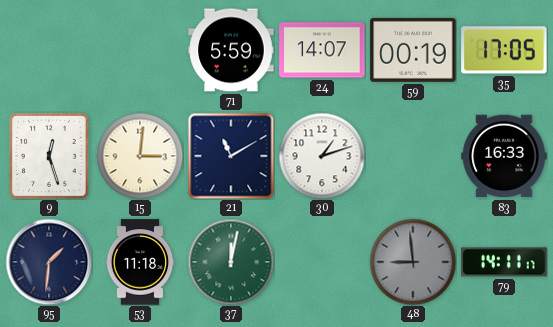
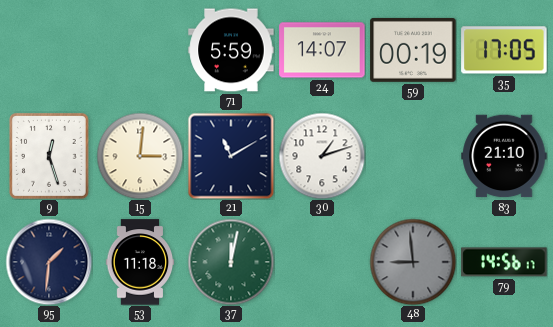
83: 16:33 -> 21:10 (504, 156)
79: 14:11 -> 14:56 (504, 262)
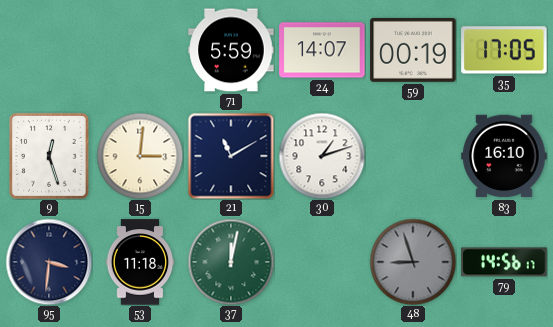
83: 21:10 -> 16:10 (504, 156)
95: 1:31 -> 3:31 (49, 262)
48: 8:59 -> 8:57 (413, 262)
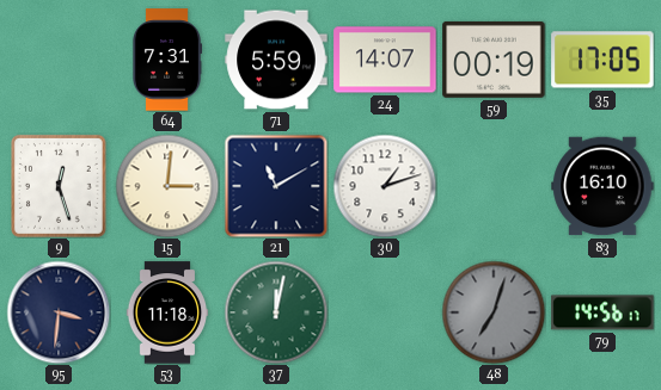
64: none -> 7:31 (167, 60)
48: 8:57 -> 7:03 (494, 312)
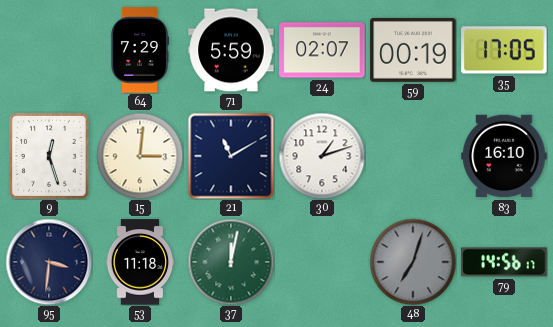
64: 7:31 -> 7:29 (140, 50)
24: 14:07 -> 02:07 (322, 50)
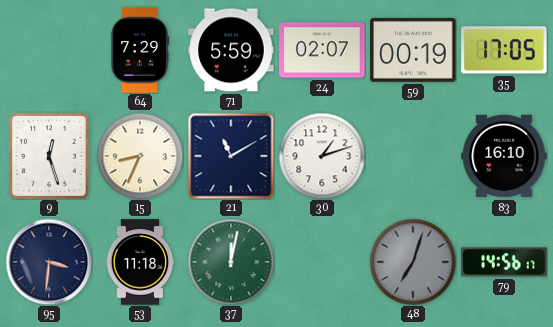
15: 3:01 -> 8:34 (140, 156)
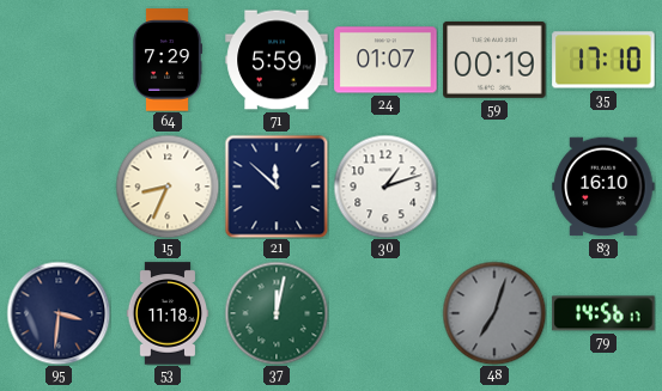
24: 02:07 -> 01:07 (385, 60)
35: 17:05 -> 17:10 (603, 60)
9: 12:27 -> none (49, 156)
21: 11:10 -> 11:52 (277, 187)
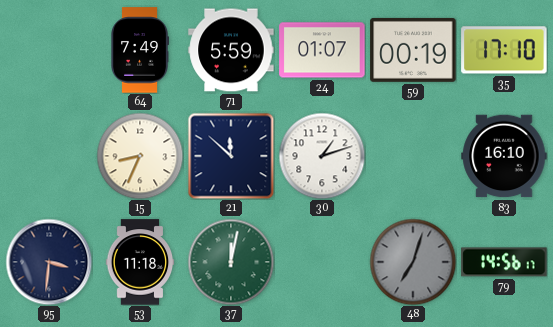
64: 7:29 -> 7:49 (140, 50)
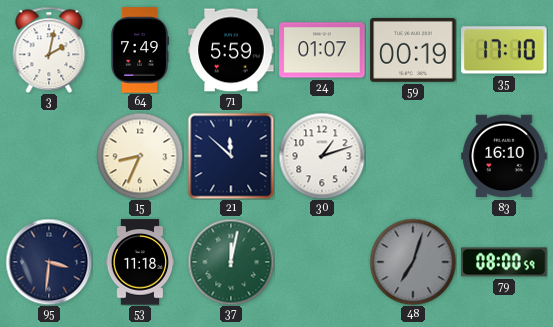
3: none -> 2:02 (49, 50)
79: 14:56 -> 08:00 (504, 262)
